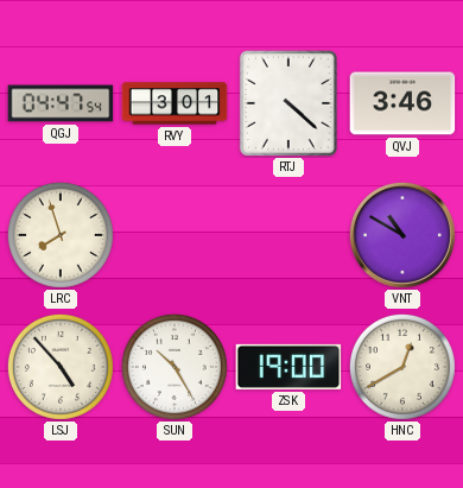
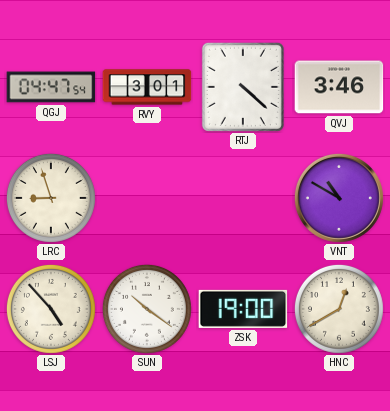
LRC: 7:57 -> 8:57 (51, 198)
SUN: 10:25 -> 10:21 (147, 309)
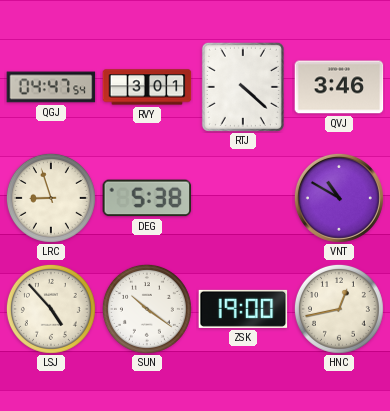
DEG: none -> 5:38 (147, 198)
HNC: 12:40 -> 12:43 (339, 309)
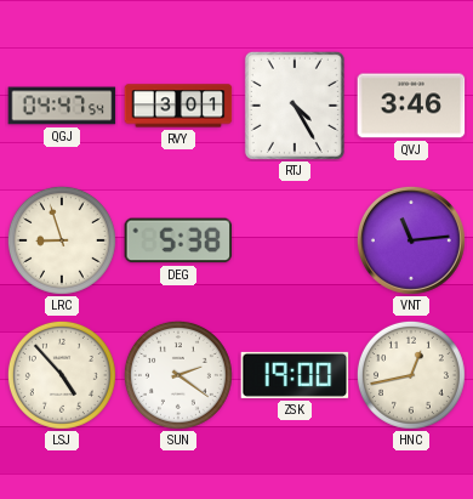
RTJ: 4:22 -> 4:25 (295, 106)
VNT: 10:50 -> 11:14 (411, 240)
SUN: 10:21 -> 2:21 (178, 375)
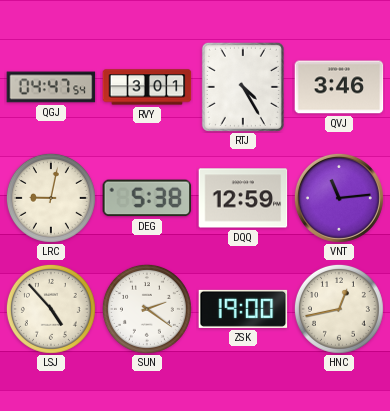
LRC: 8:57 -> 9:02 (51, 198)
DQQ: none -> 12:59 (243, 198)
